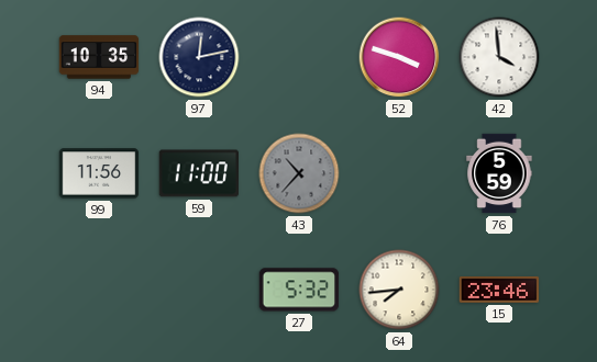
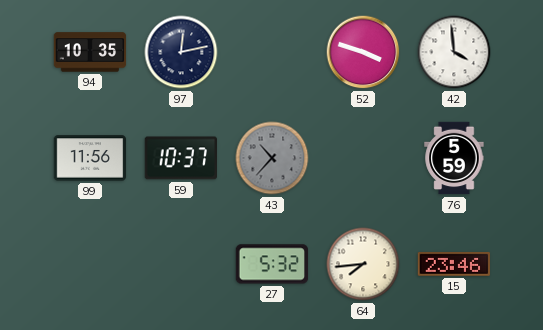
59: 11:00 -> 10:37 (180, 158)
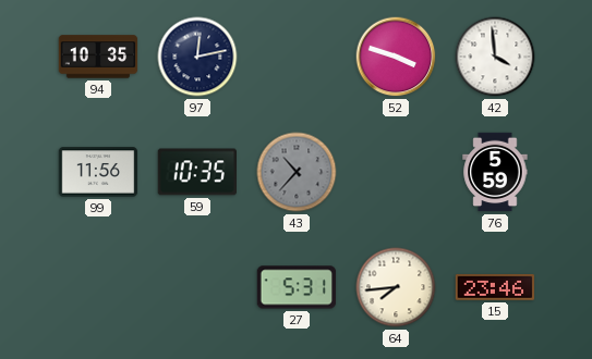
59: 10:37 -> 10:35 (196, 172)
27: 5:32 -> 5:31 (297, 287)
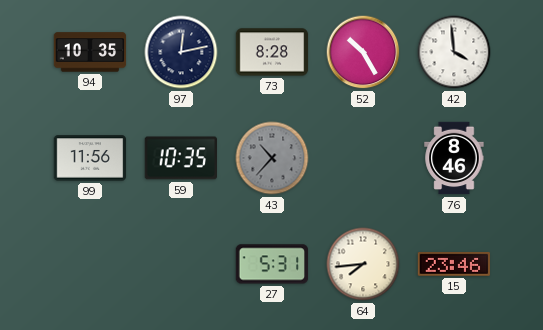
73: none -> 8:28 (272, 52)
52: 3:48 -> 10:25 (363, 52)
76: 5:59 -> 8:46 (454, 158)
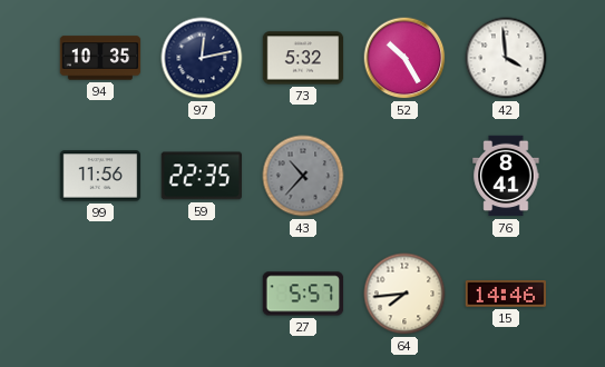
73: 8:28 -> 5:32 (303, 58)
59: 10:35 -> 22:35 (201, 176)
76: 8:46 -> 8:41 (506, 176)
27: 5:31 -> 5:57 (303, 294)
15: 23:46 -> 14:46 (506, 294)
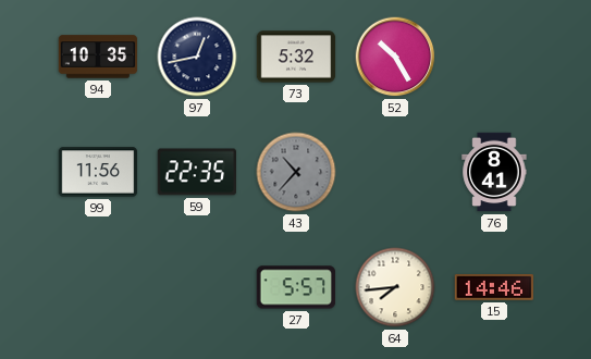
97: 12:13 -> 12:43 (197, 57)
42: 3:59 -> none (506, 58)
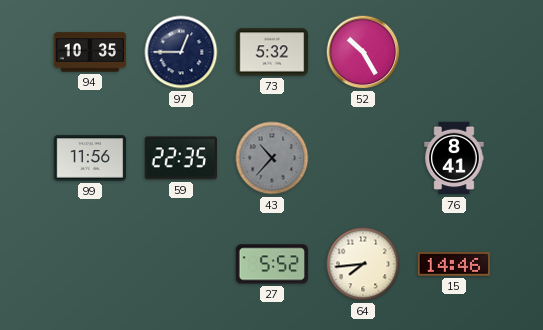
97: 12:43 -> 12:45 (181, 52)
27: 5:57 -> 5:52 (272, 264)
